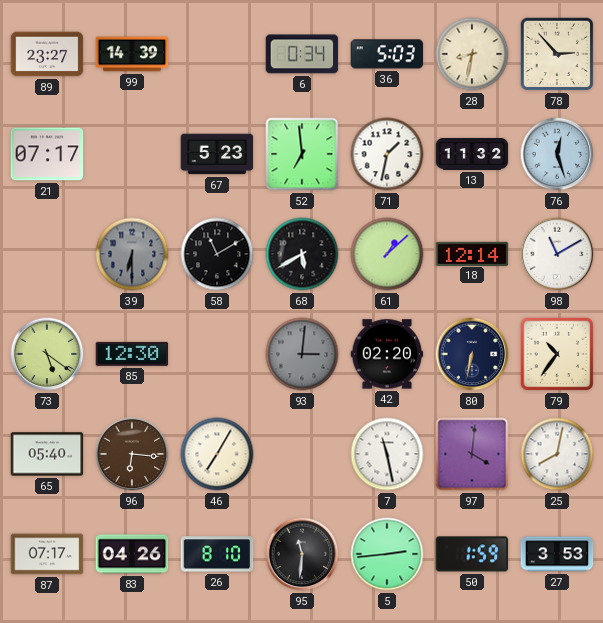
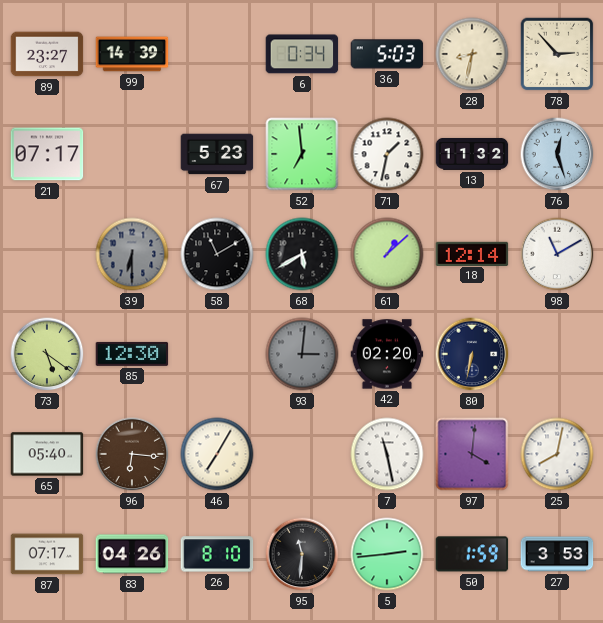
79: 10:36 -> none (557, 354)
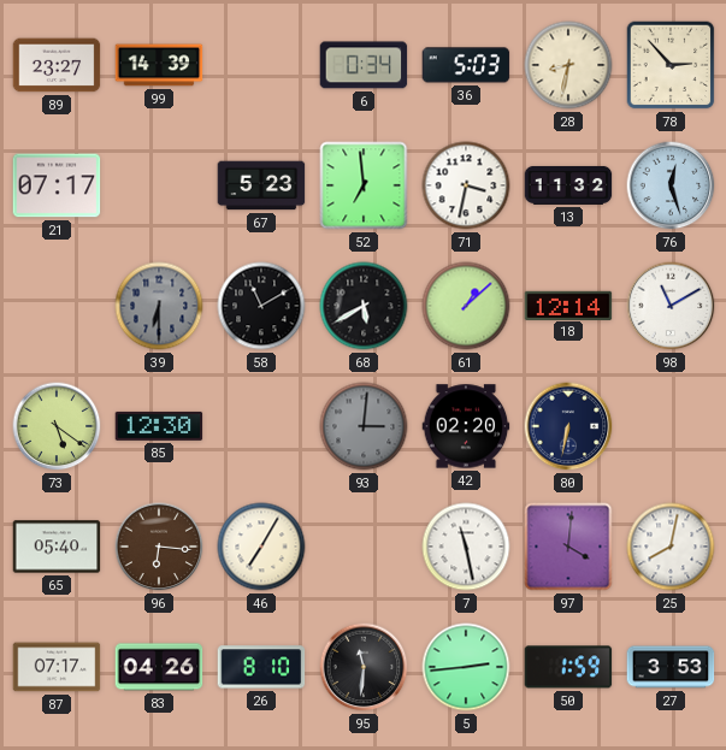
71: 1:32 -> 3:32 (466, 185)
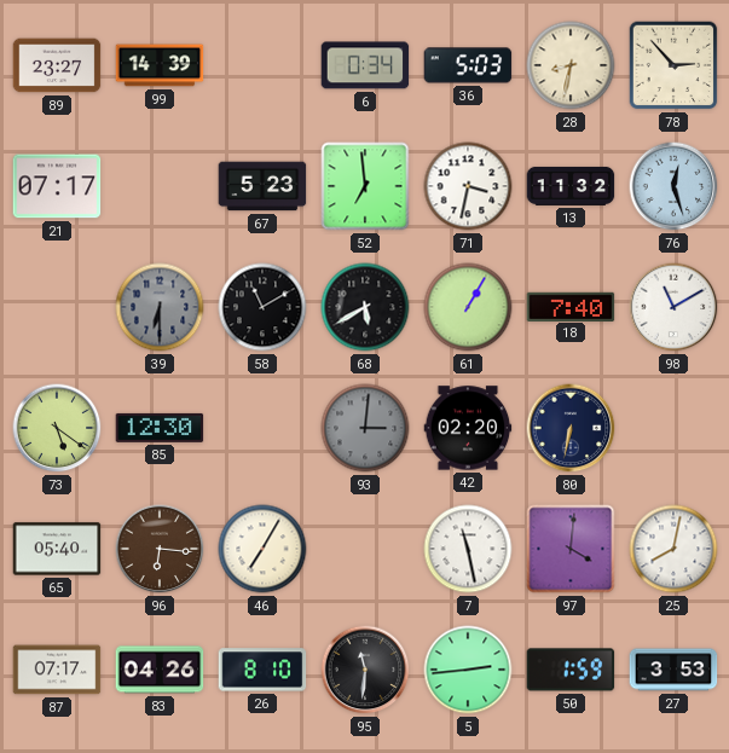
61: 1:08 -> 1:05 (468, 307)
18: 12:14 -> 7:40 (571, 306)
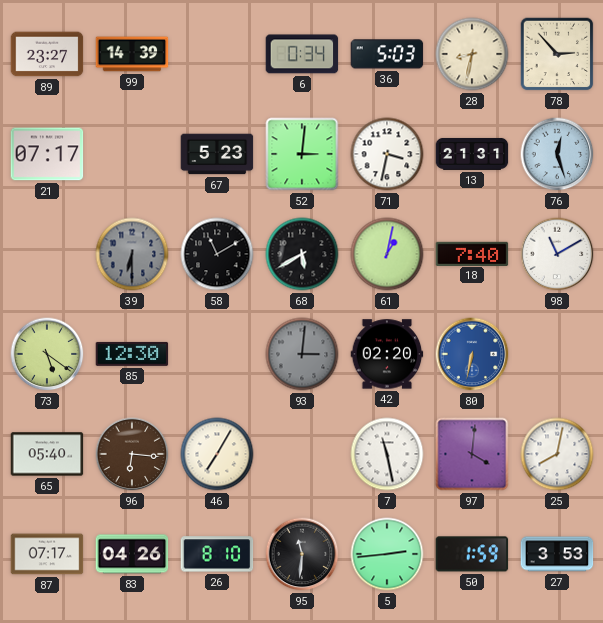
52: 6:59 -> 3:01 (302, 154)
13: 11:32 -> 21:31 (472, 154)
61: 1:05 -> 1:02 (387, 254)
80 dial: navy -> blue (472, 354)
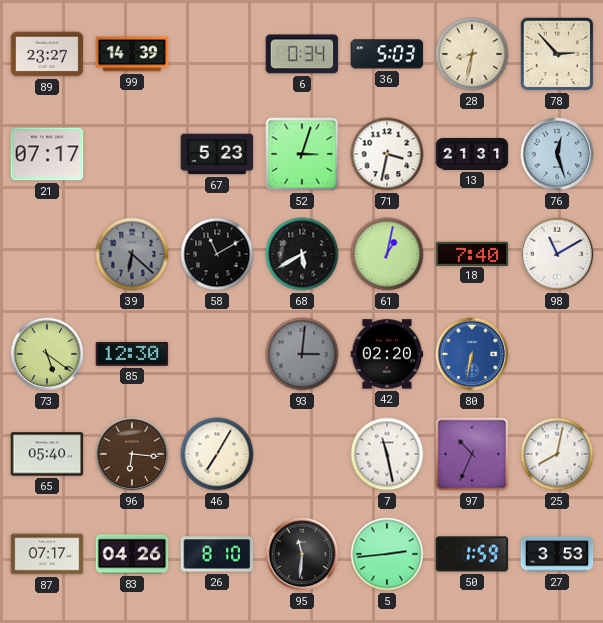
52: 3:01 -> 3:03 (302, 154)
39: 6:30 -> 6:22 (132, 254)
97: 4:01 -> 10:34 (472, 454)
